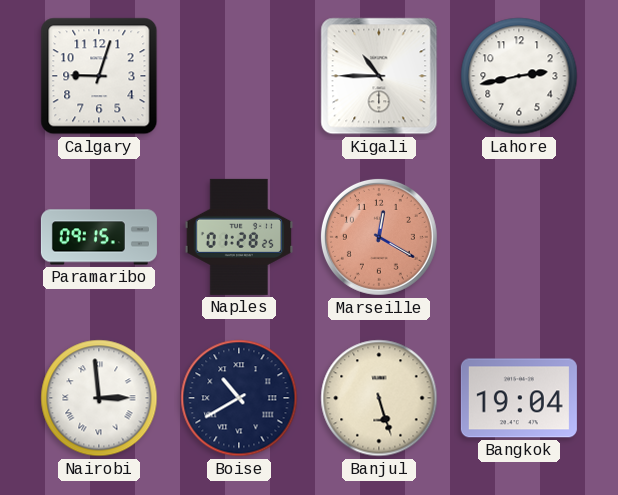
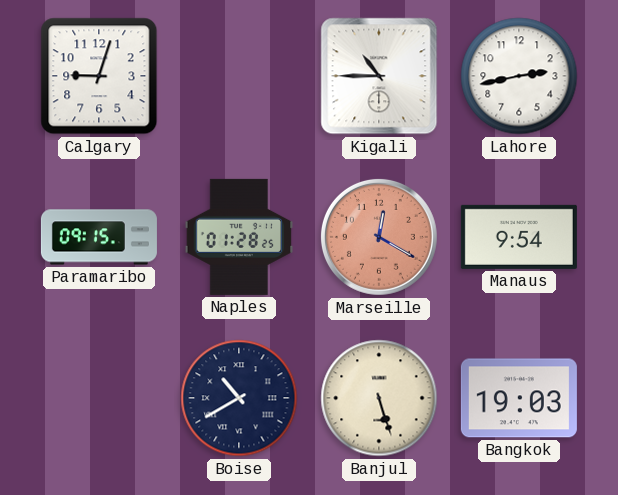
Manaus: none -> 9:54 (519, 237)
Nairobi: 2:59 -> none (99, 398)
Bangkok: 19:04 -> 19:03 (519, 398)
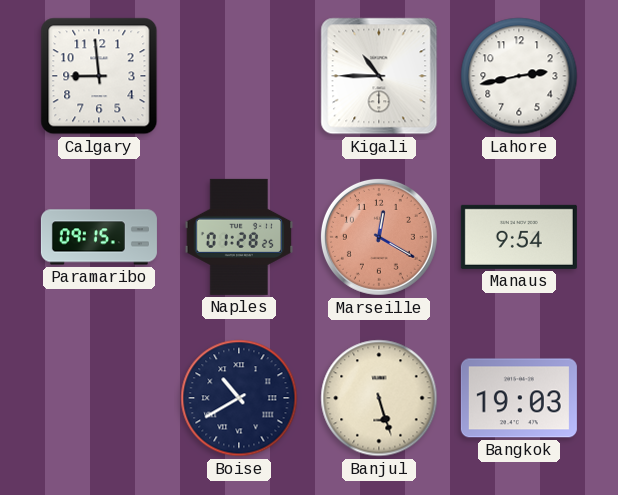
Calgary: 9:03 -> 8:59 (99, 76)
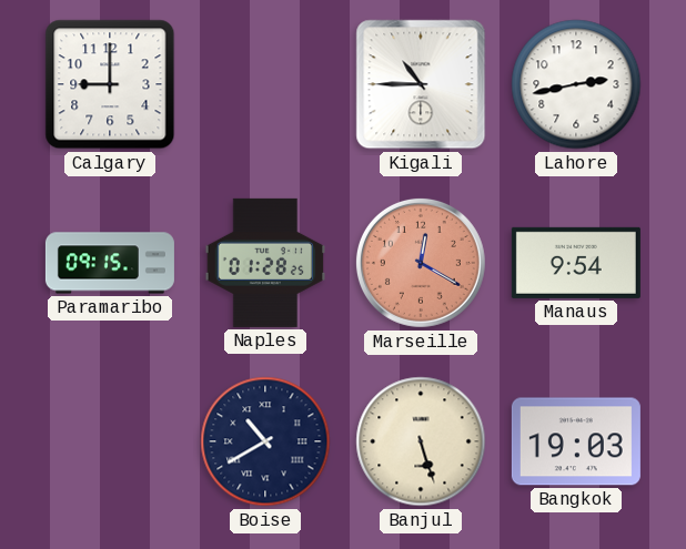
Calgary: 8:59 -> 9:00 (110, 84)
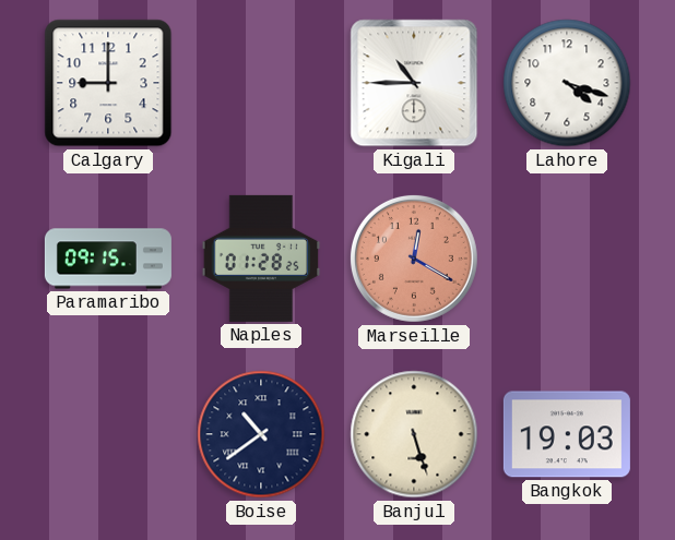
Lahore: 2:43 -> 4:18 (567, 83)
Manaus: 9:54 -> none (576, 263)
Boise: 10:40 -> 10:39 (261, 434)
